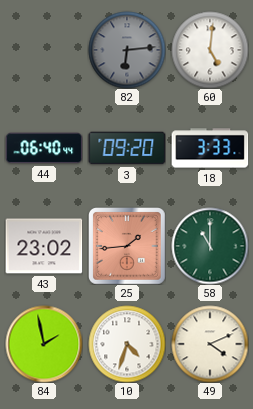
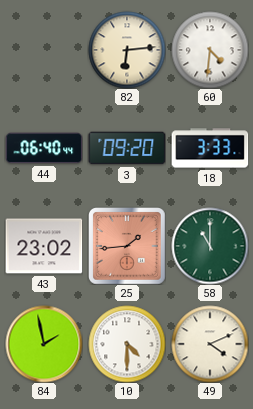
82 dial: grey -> cream (127, 50)
60: 5:01 -> 4:31 (210, 50)
10: 4:33 -> 4:30 (127, 344)
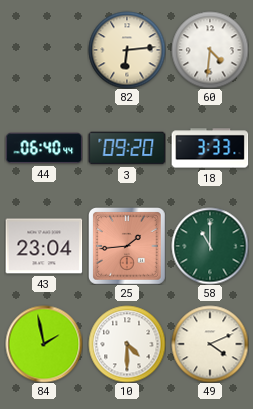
43: 23:02 -> 23:04 (44, 246)
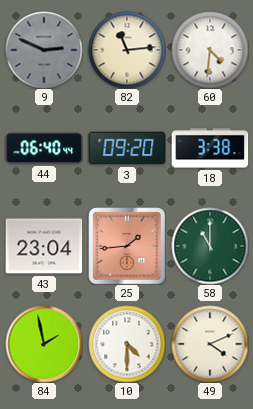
9: none -> 2:49 (44, 50)
82: 6:14 -> 11:14 (127, 50)
18: 3:33 -> 3:38 (210, 148)
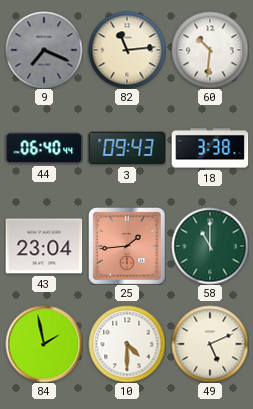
9: 2:49 -> 7:19 (44, 50)
60: 4:31 -> 10:31 (210, 50)
3: 09:20 -> 09:43 (127, 148)
49: 4:11 -> 5:11 (210, 344)
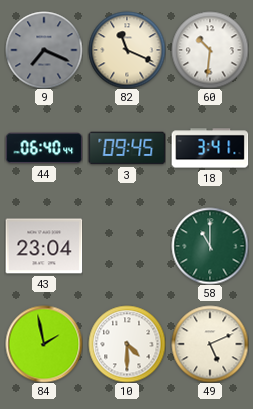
82: 11:14 -> 11:19 (127, 50)
3: 09:43 -> 09:45 (127, 148)
18: 3:38 -> 3:41 (210, 148)
25: 1:44 -> none (127, 246)
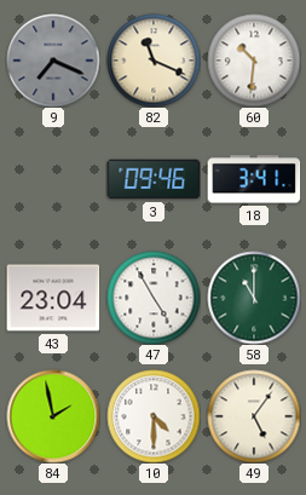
44: 06:40 -> none (44, 148)
3: 09:45 -> 09:46 (154, 179)
47: none -> 4:55 (154, 298)
49: 5:11 -> 5:06 (254, 416)
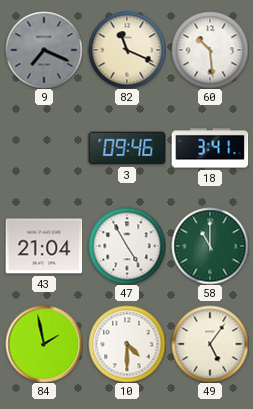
60: 10:31 -> 10:29 (210, 50)
43: 23:04 -> 21:04 (44, 246)
